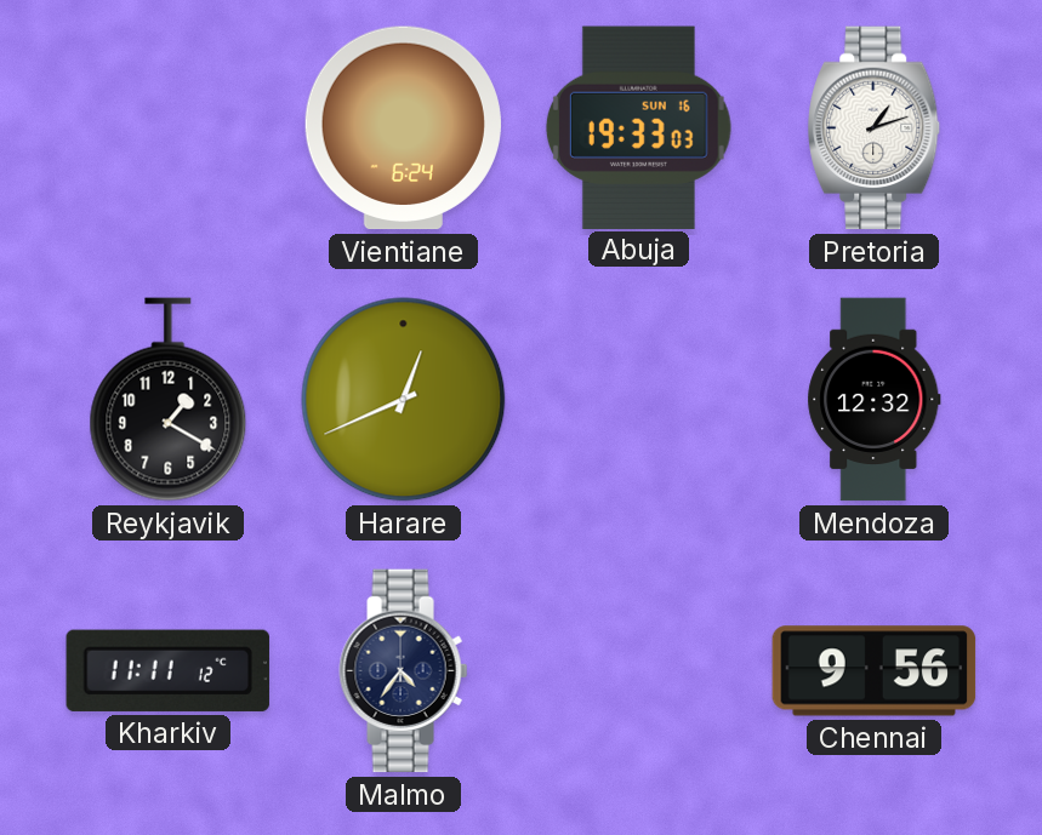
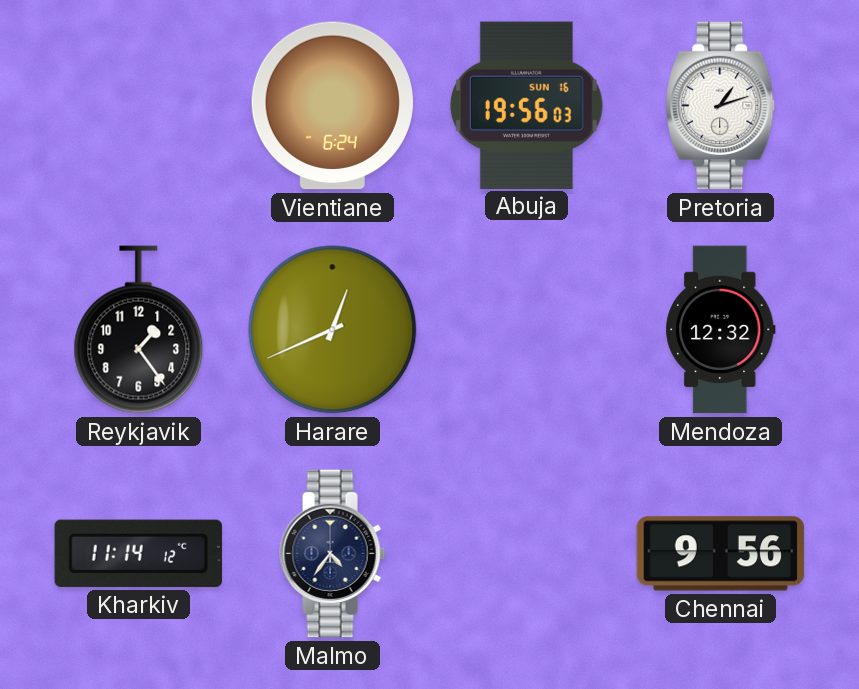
Abuja: 19:33 -> 19:56 (526, 105)
Reykjavik: 1:20 -> 1:24 (139, 330)
Kharkiv: 11:11 -> 11:14 (138, 553)
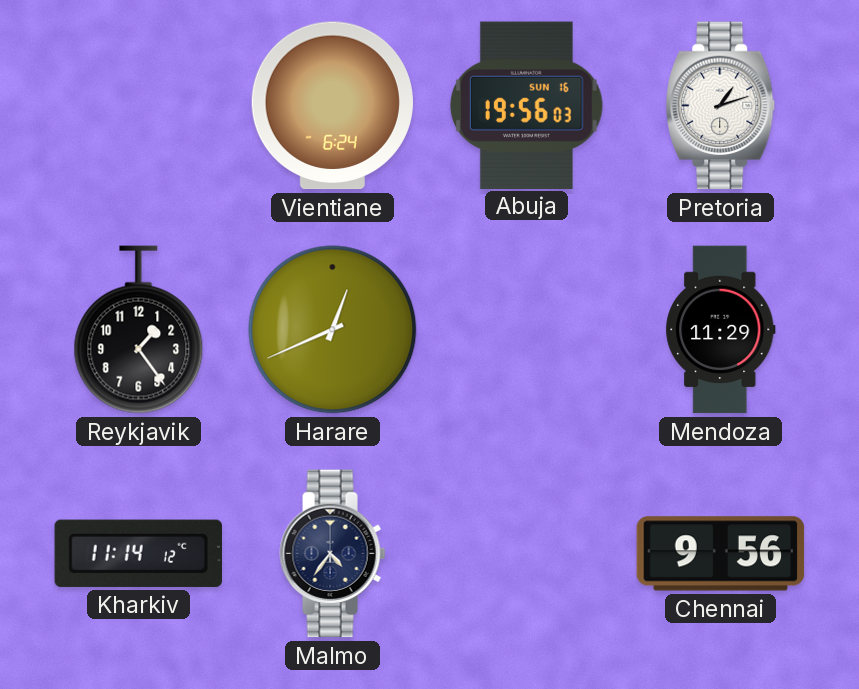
Mendoza: 12:32 -> 11:29 (721, 330)
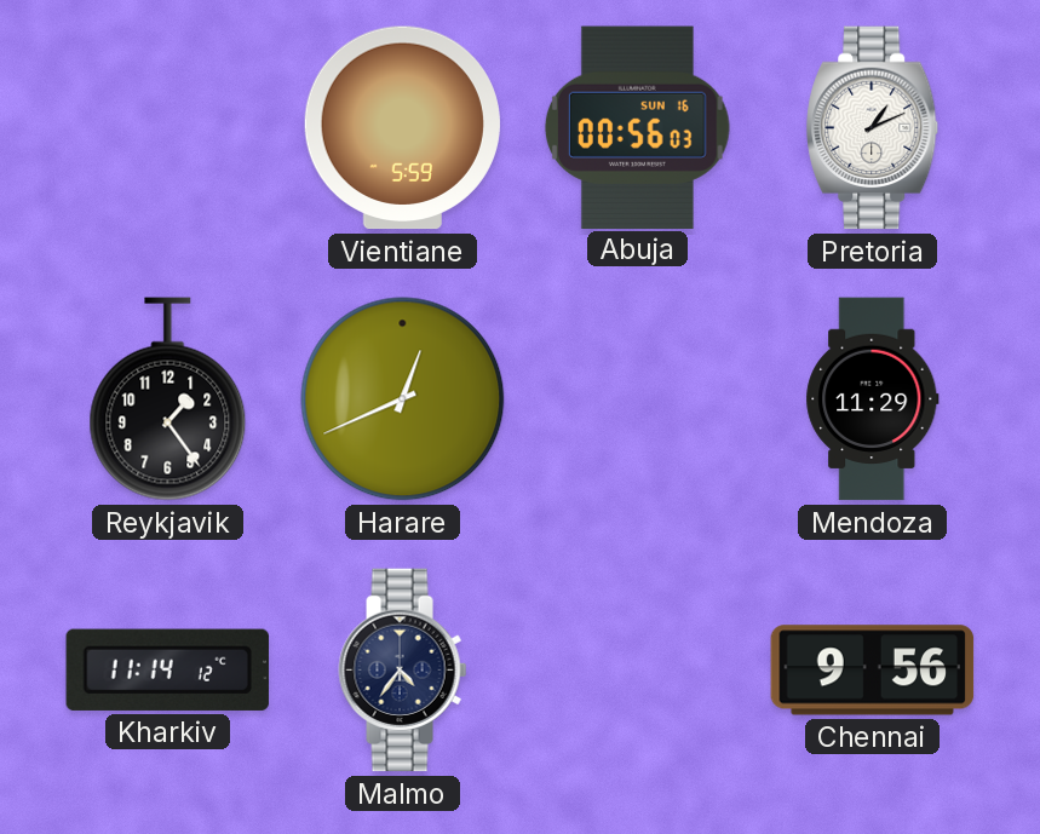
Vientiane: 6:24 -> 5:59 (402, 128)
Abuja: 19:56 -> 00:56 (637, 127)
Pretoria: 1:12 -> 1:11 (873, 128)
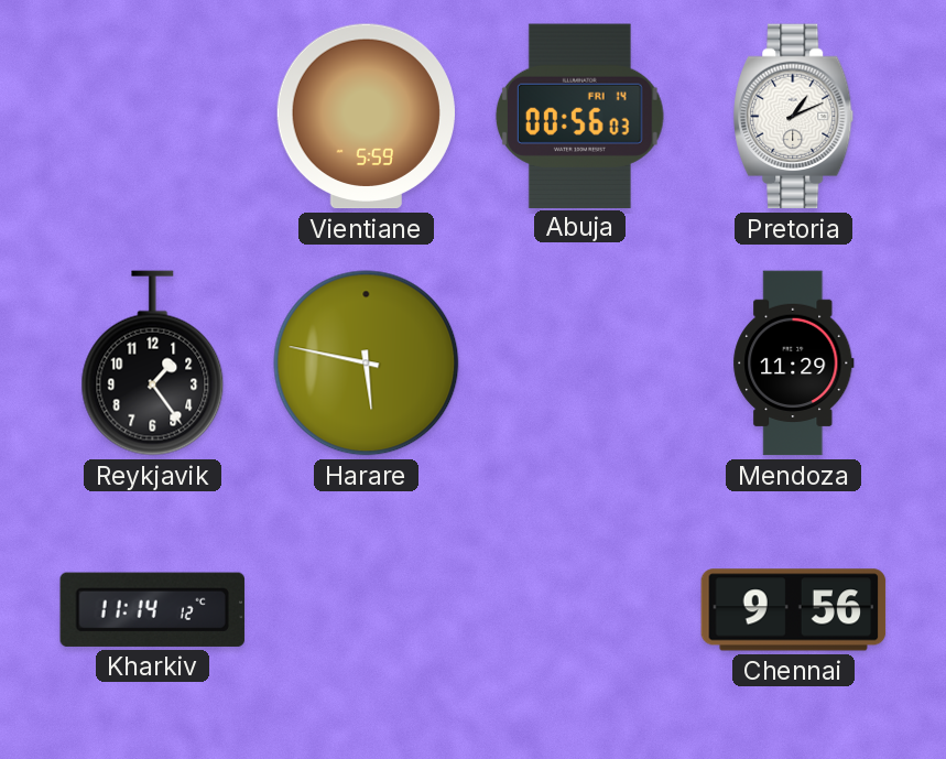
Abuja date: SUN 16 -> FRI 14 (579, 116)
Harare: 12:41 -> 5:47 (367, 364)
Malmo: 4:36 -> none (403, 671)
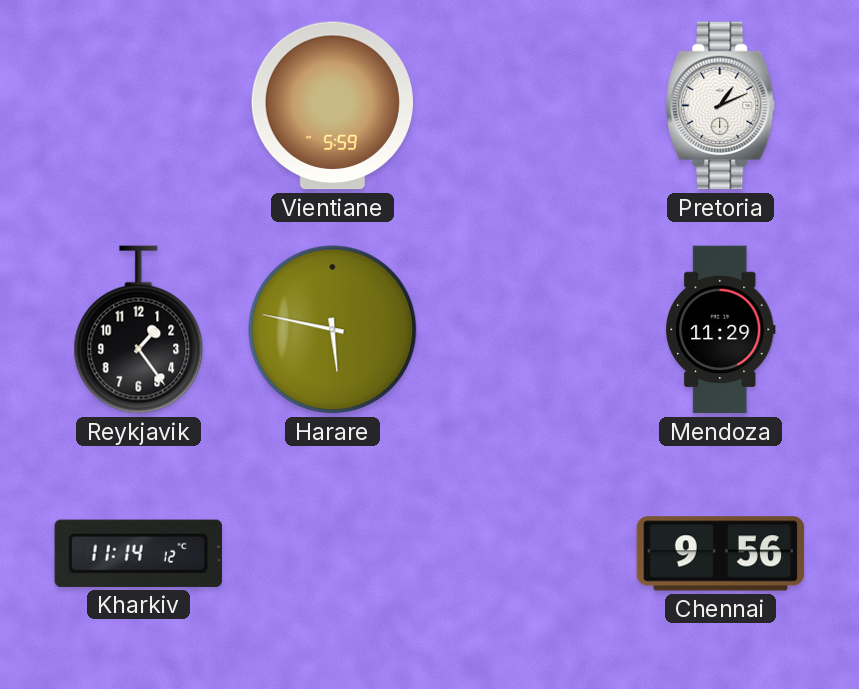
Abuja: 00:56 -> none (579, 116)
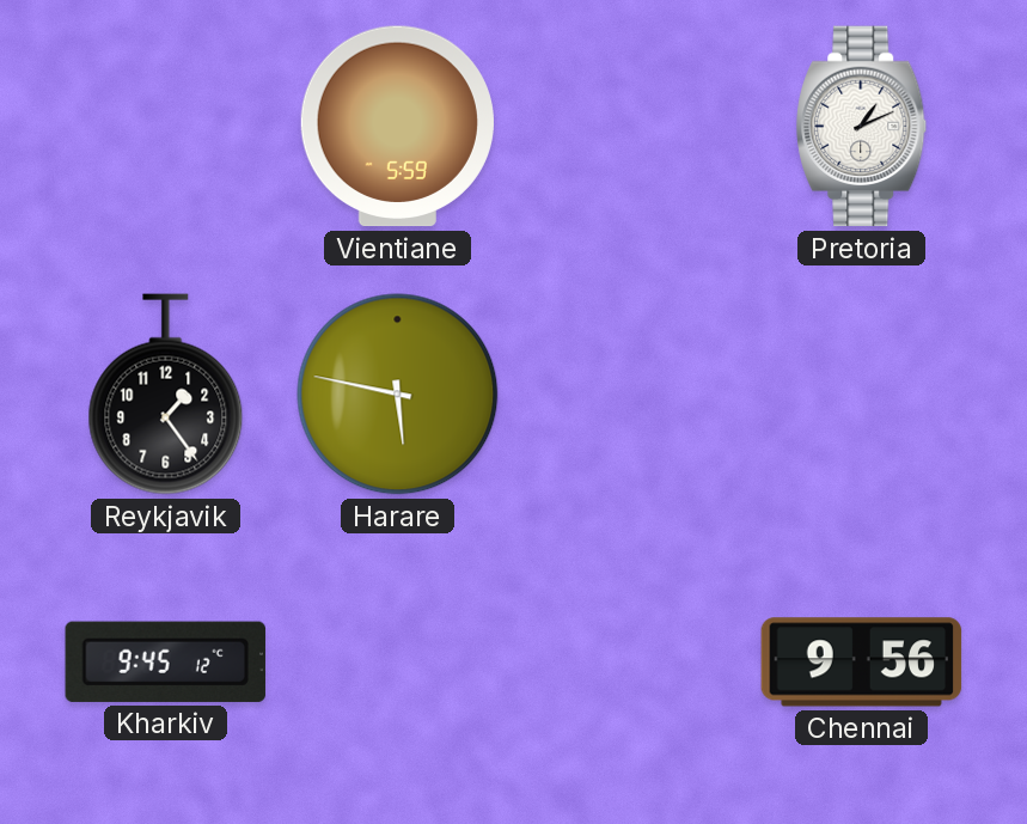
Mendoza: 11:29 -> none (721, 330)
Kharkiv: 11:14 -> 9:45 (165, 661)
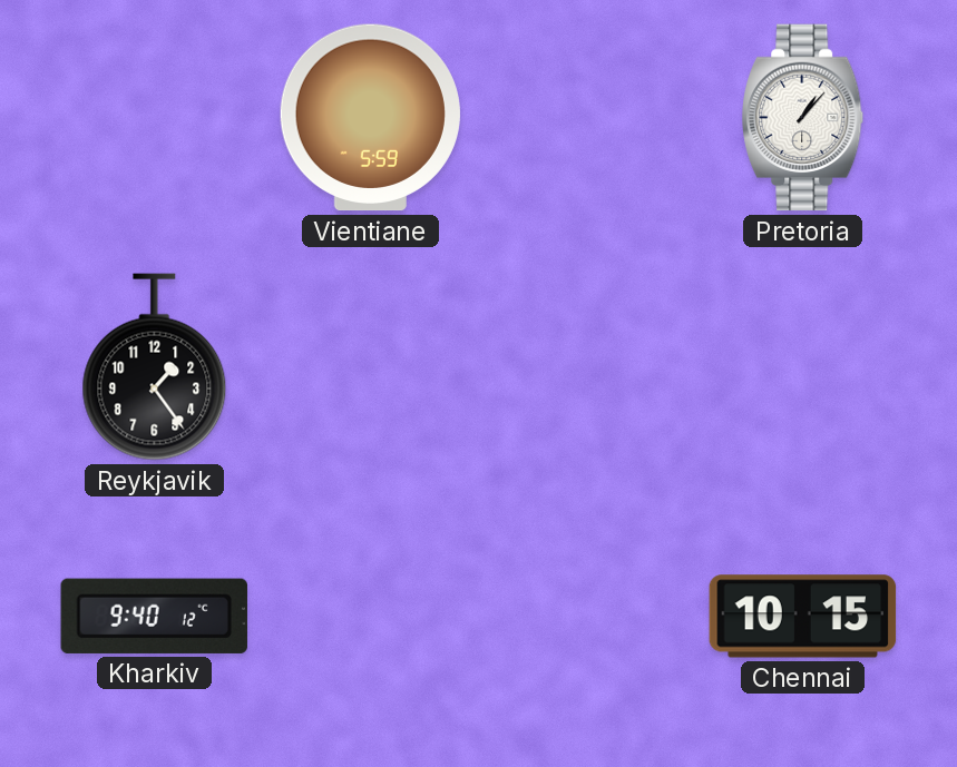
Pretoria: 1:11 -> 1:07 (803, 118)
Harare: 5:47 -> none (398, 395)
Kharkiv: 9:45 -> 9:40 (154, 616)
Chennai: 9:56 -> 10:15 (803, 617)
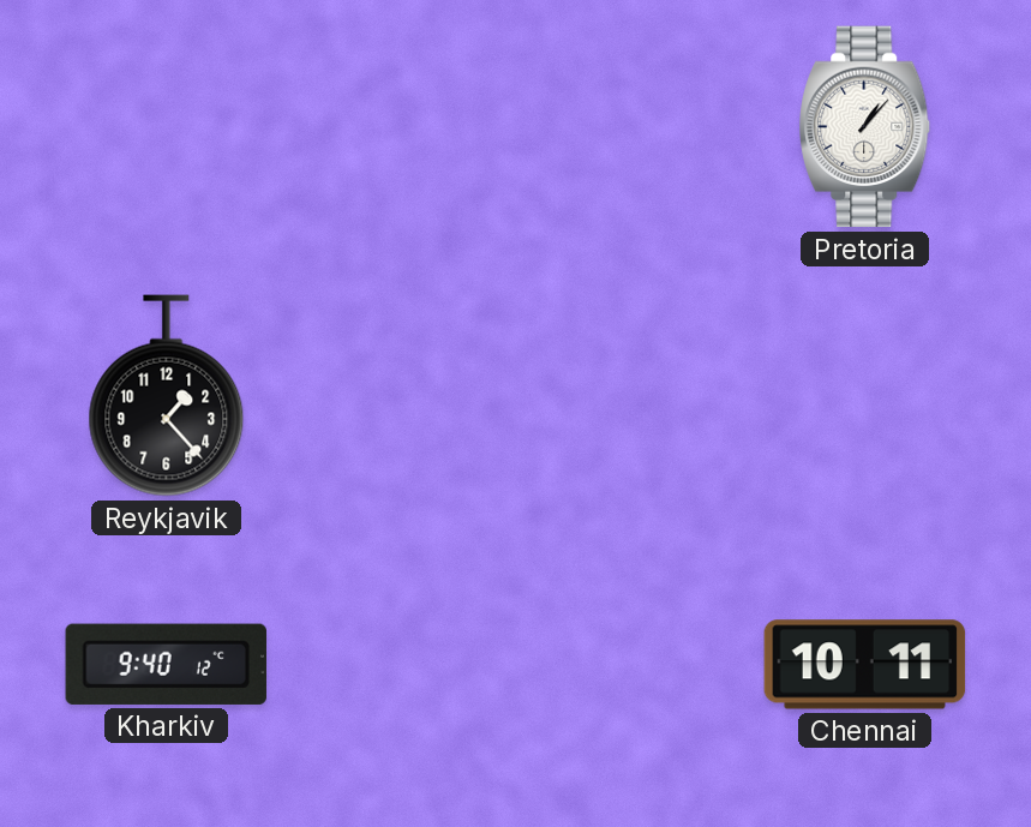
Vientiane: 5:59 -> none (370, 118)
Reykjavik: 1:24 -> 1:23 (167, 396)
Chennai: 10:15 -> 10:11 (865, 665)
